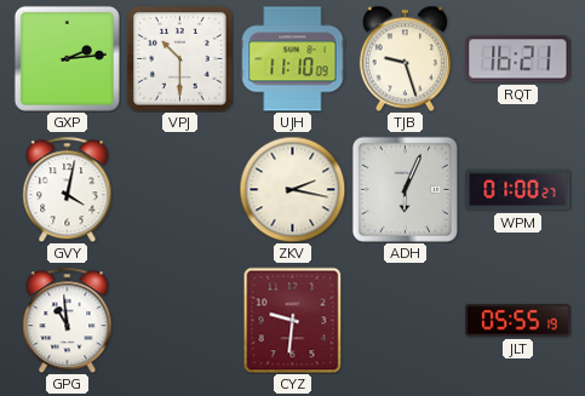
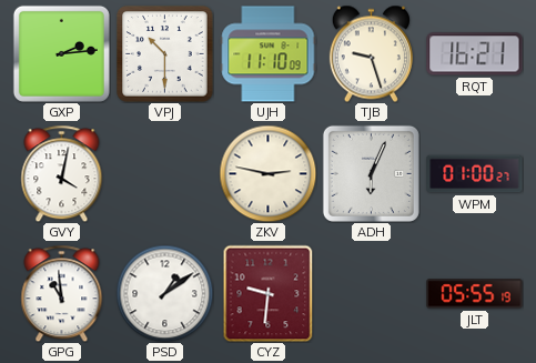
ZKV: 2:17 -> 2:47 (267, 173)
PSD: none -> 1:09 (164, 293)
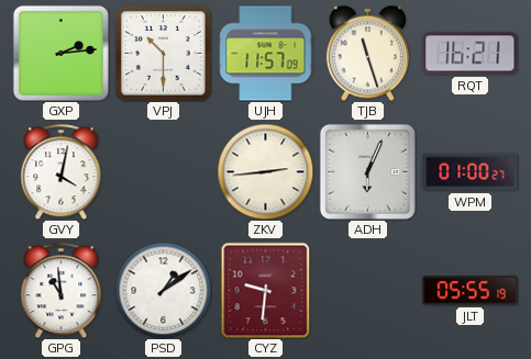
UJH: 11:10 -> 11:57 (266, 54)
TJB: 9:27 -> 11:27 (367, 53)
ZKV: 2:47 -> 2:44 (265, 171)
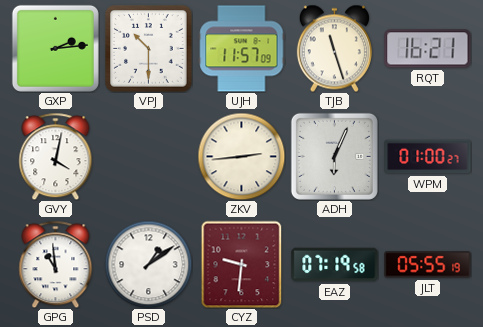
EAZ: none -> 07:19 (335, 265)
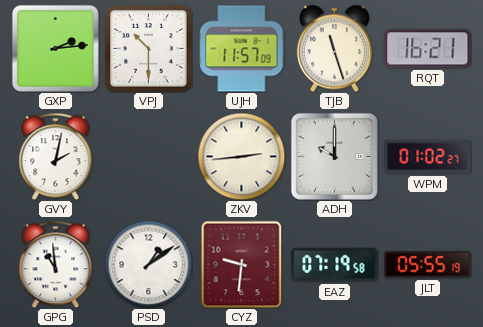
GVY: 4:02 -> 2:02 (56, 156)
ADH: 6:04 -> 10:00 (334, 156)
WPM: 01:00 -> 01:02 (428, 157)
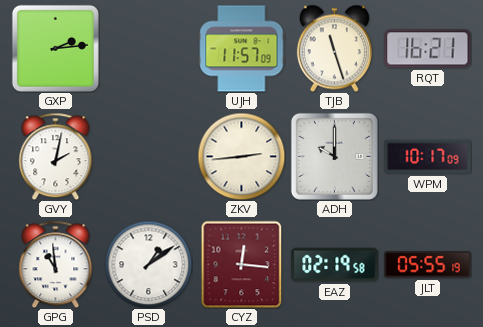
VPJ: 10:30 -> none (149, 49)
WPM: 01:02 -> 10:17 (428, 157)
CYZ: 9:31 -> 12:16 (242, 264)
EAZ: 07:19 -> 02:19 (335, 265)
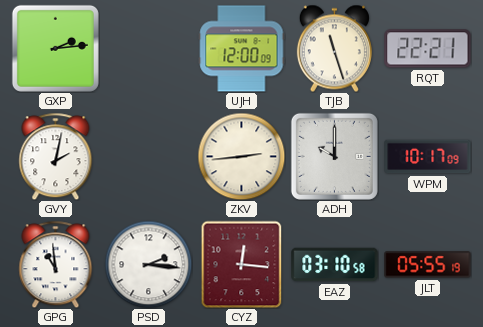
UJH: 11:57 -> 12:00 (242, 49)
RQT: 16:21 -> 22:21 (428, 49)
PSD: 1:09 -> 2:16 (148, 264)
EAZ: 02:19 -> 03:10 (335, 265)
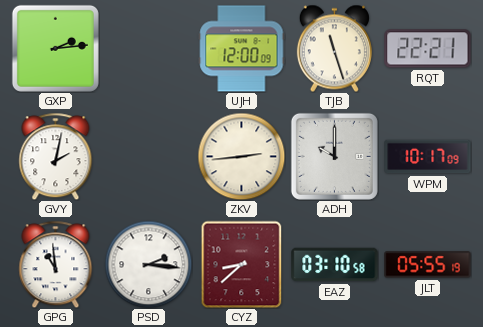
CYZ: 12:16 -> 8:38 (242, 264)
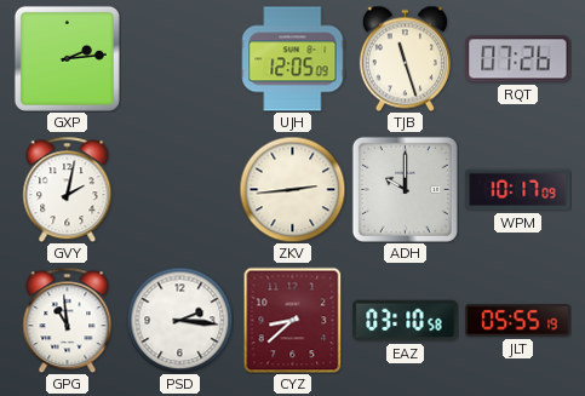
UJH: 12:00 -> 12:05 (293, 59)
RQT: 22:21 -> 07:26 (518, 59)
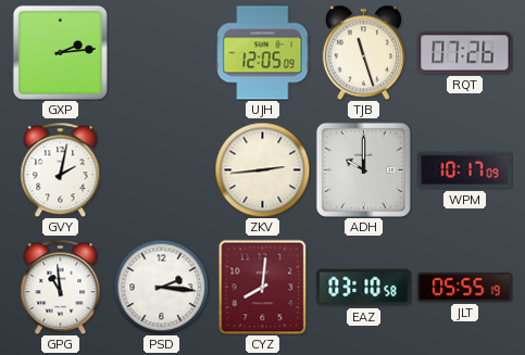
CYZ: 8:38 -> 8:01 (263, 287)
